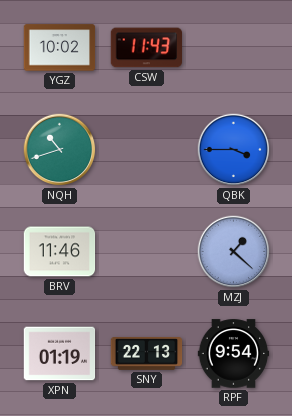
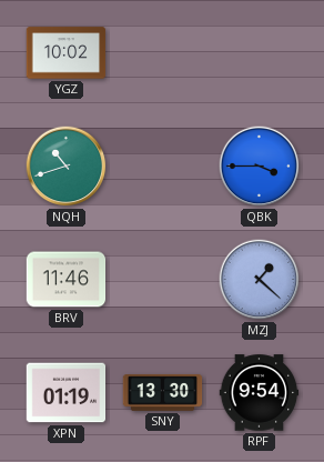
CSW: 11:43 -> none (147, 48)
SNY: 22:13 -> 13:30 (163, 393)
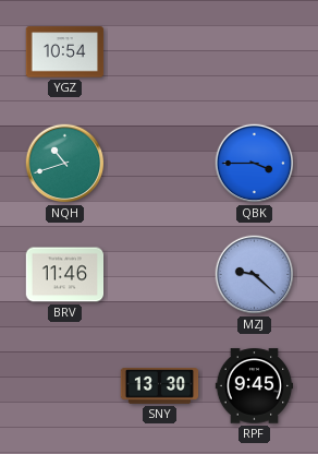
YGZ: 10:02 -> 10:54 (65, 52)
MZJ: 1:22 -> 9:22 (255, 275)
XPN: 01:19 -> none (67, 393)
RPF: 9:54 -> 9:45 (255, 386)
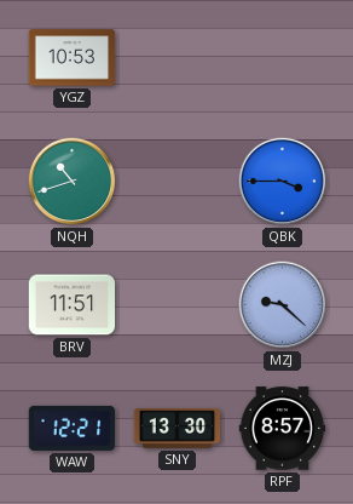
YGZ: 10:54 -> 10:53 (73, 58)
BRV: 11:46 -> 11:51 (73, 305)
WAW: none -> 12:21 (73, 428)
RPF: 9:45 -> 8:57 (283, 429)
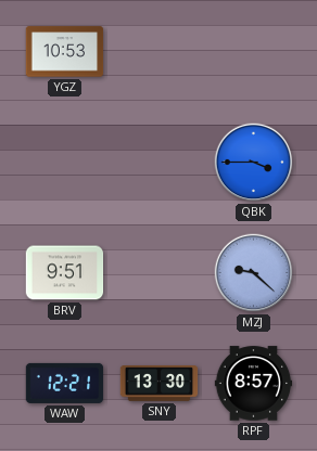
NQH: 10:42 -> none (73, 182)
BRV: 11:51 -> 9:51 (65, 273)
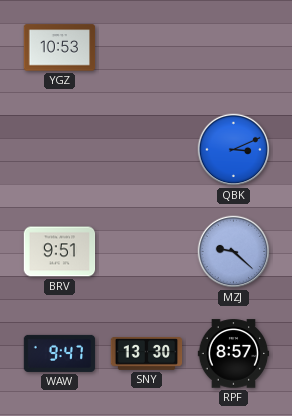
QBK: 3:45 -> 3:11 (234, 150)
WAW: 12:21 -> 9:47 (60, 353)
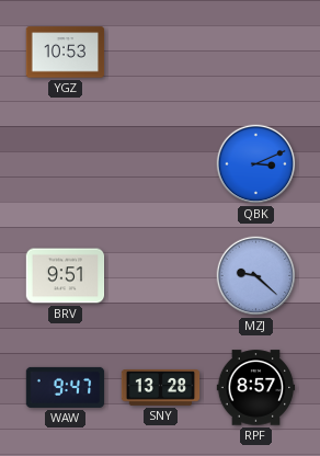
SNY: 13:30 -> 13:28 (161, 388)
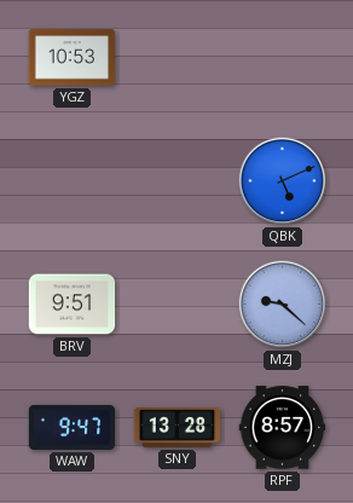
QBK: 3:11 -> 5:11 (283, 181)
